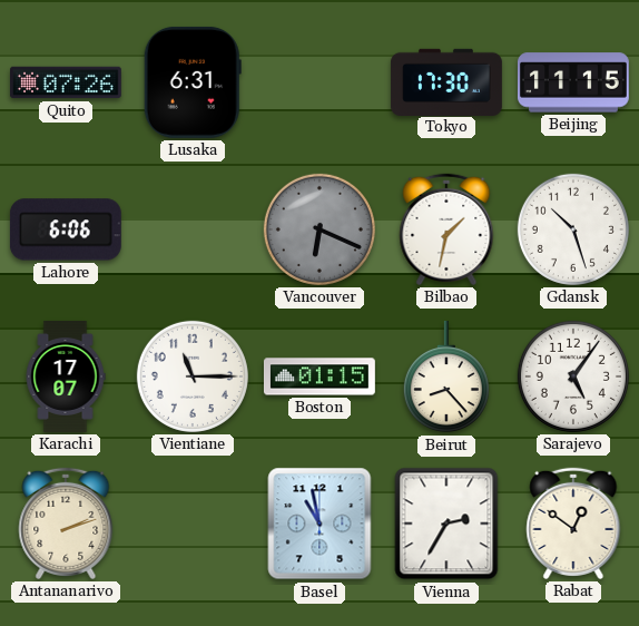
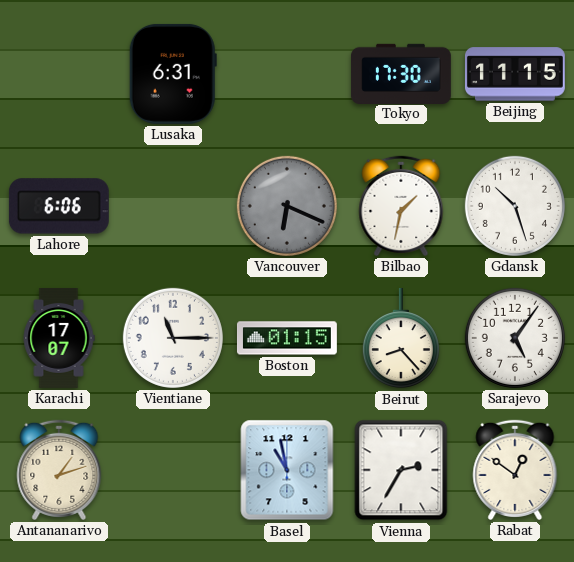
Quito: 07:26 -> none (66, 82)
Antananarivo: 2:12 -> 1:12 (59, 470)
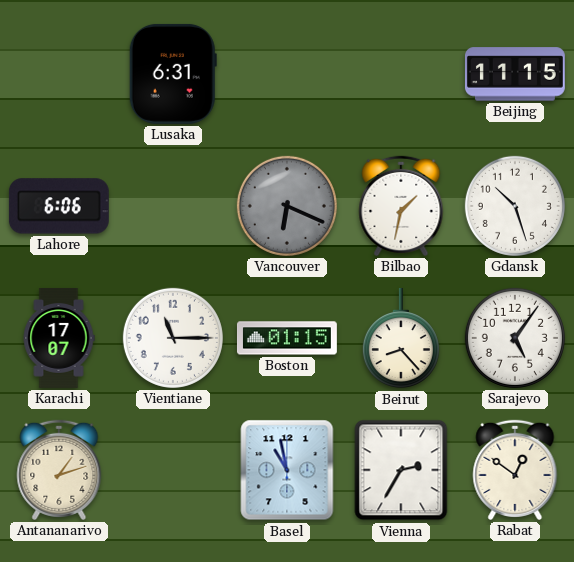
Tokyo: 17:30 -> none (401, 73)
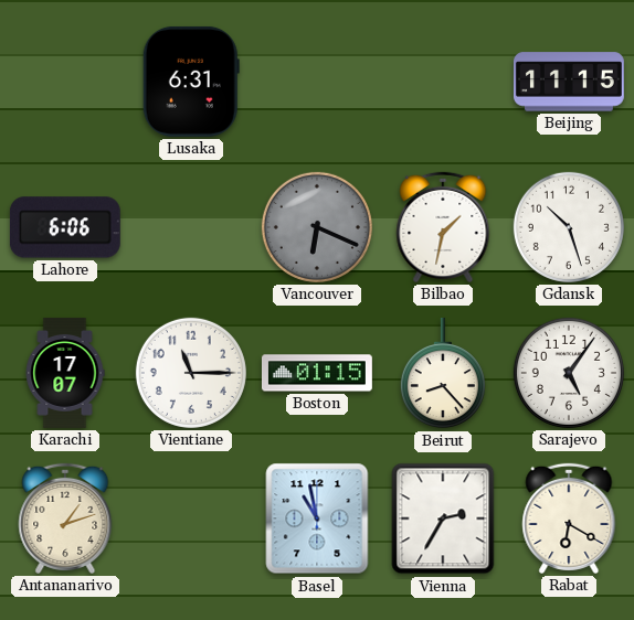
Rabat: 12:51 -> 6:20 (569, 519)
